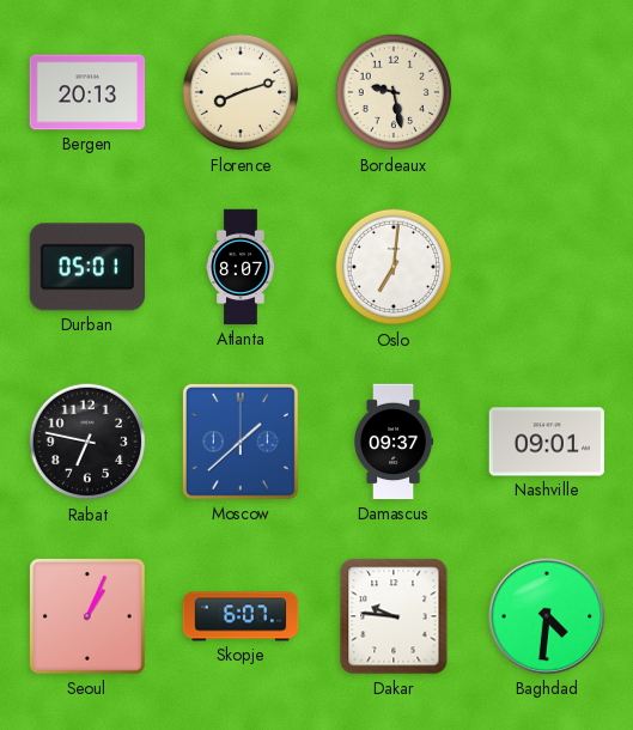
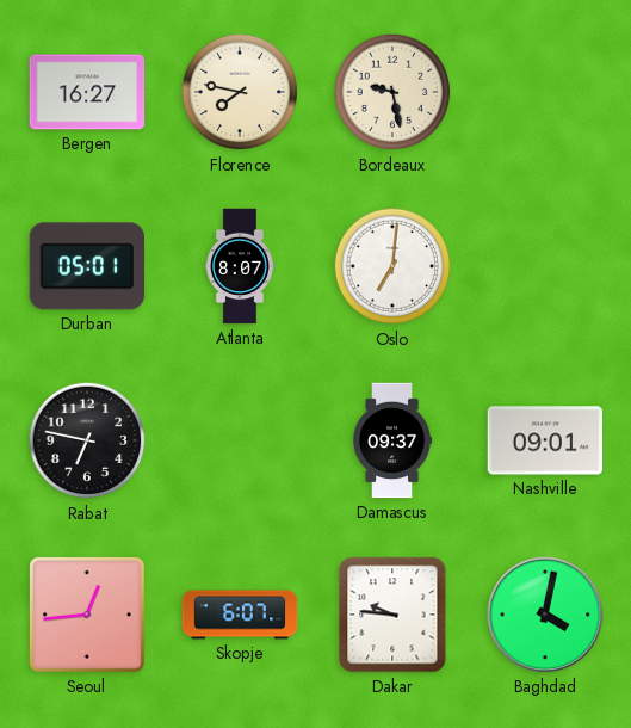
Bergen: 20:13 -> 16:27 (87, 92)
Florence: 8:12 -> 7:47 (240, 92)
Moscow: 1:38 -> none (241, 442)
Seoul: 1:04 -> 12:44 (87, 615)
Baghdad: 4:31 -> 4:02 (545, 615)
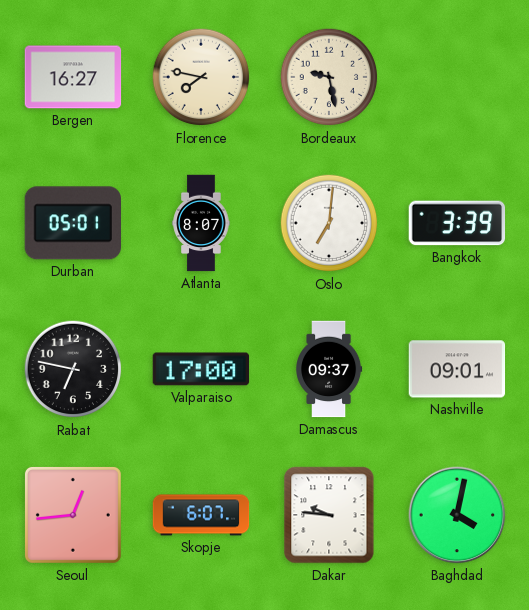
Bangkok: none -> 3:39 (457, 223)
Valparaiso: none -> 17:00 (201, 369)
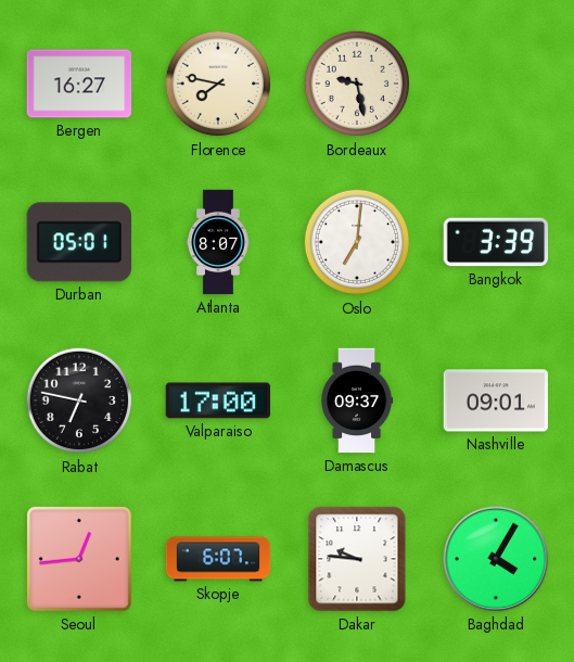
Baghdad: 4:02 -> 4:05 (496, 559)
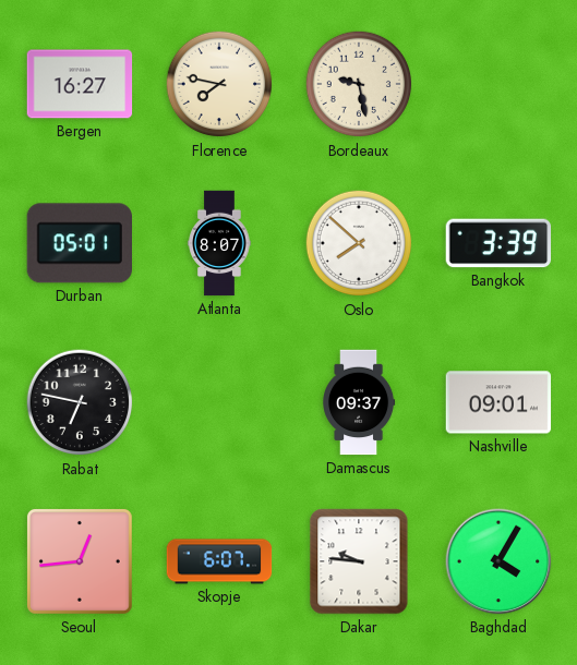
Oslo: 7:01 -> 7:52 (359, 243)
Valparaiso: 17:00 -> none (218, 400)
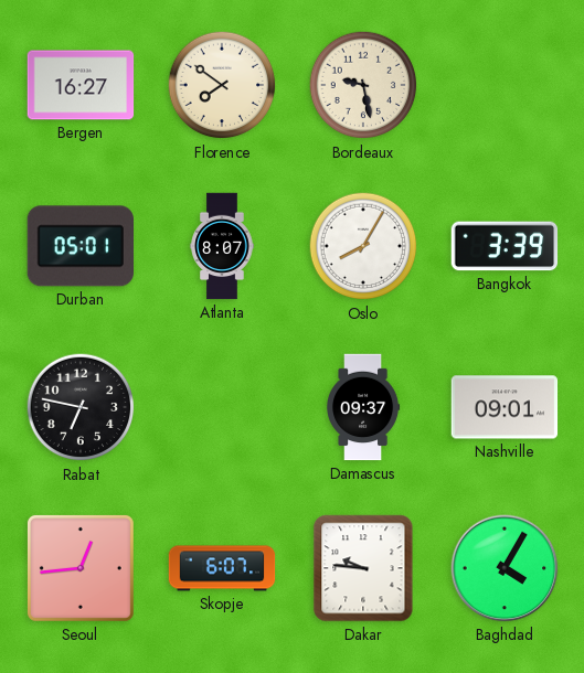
Florence: 7:47 -> 7:51 (222, 85)
Oslo: 7:52 -> 8:05 (363, 246)
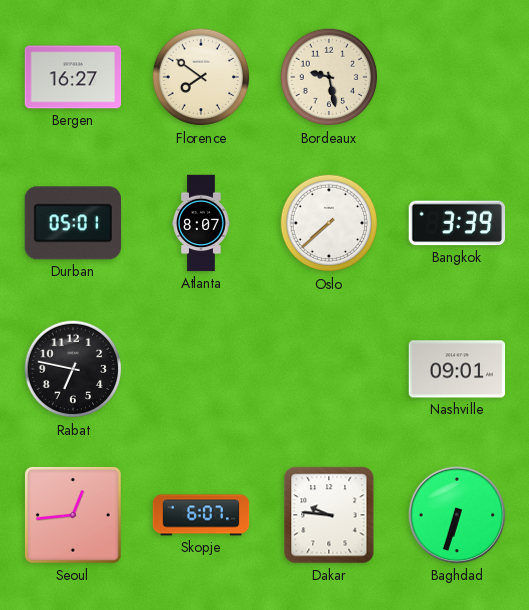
Oslo: 8:05 -> 7:38 (329, 223)
Damascus: 09:37 -> none (364, 407)
Baghdad: 4:05 -> 6:33 (457, 515)
